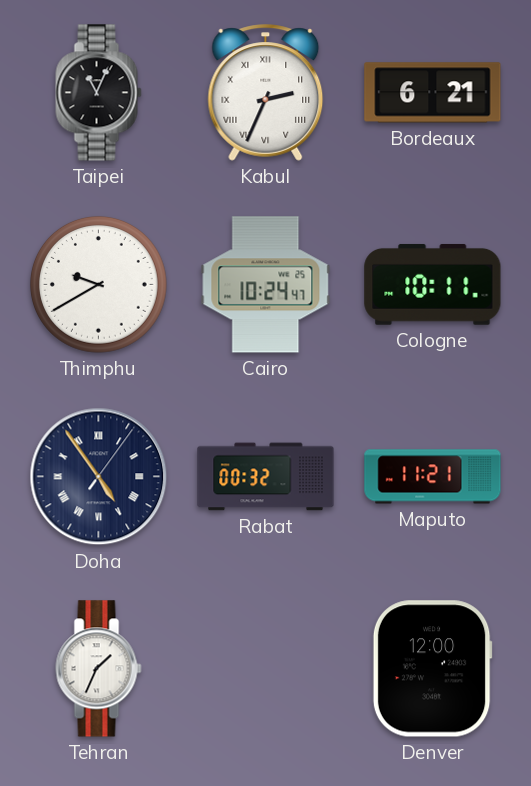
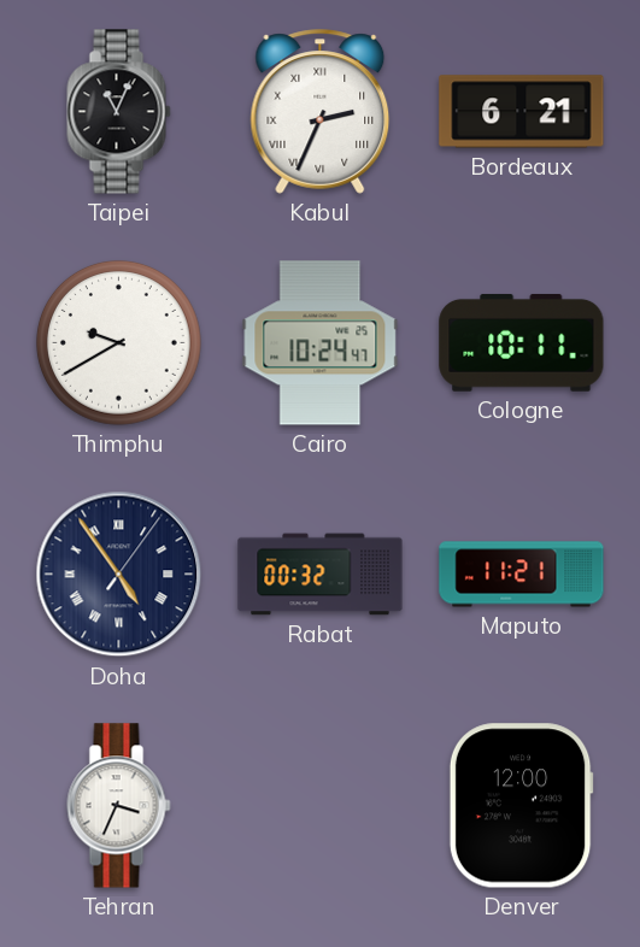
Tehran: 1:34 -> 3:34 (119, 806)
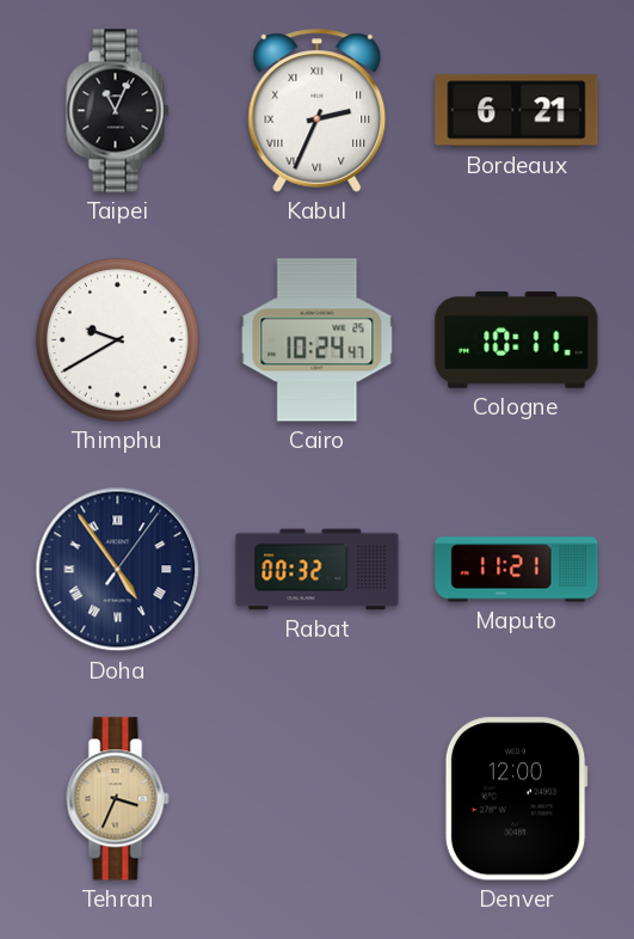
Tehran dial: white -> champagne (118, 799)
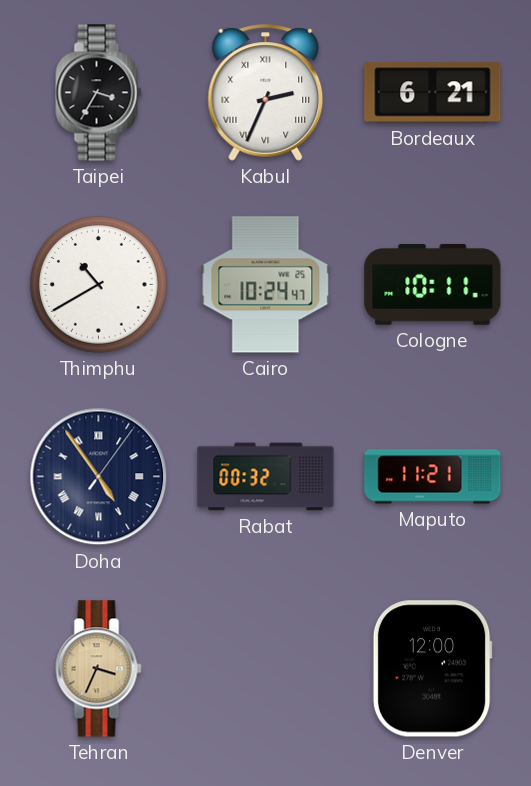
Taipei: 11:04 -> 3:35 (99, 93)
Thimphu: 9:40 -> 10:40 (99, 285)
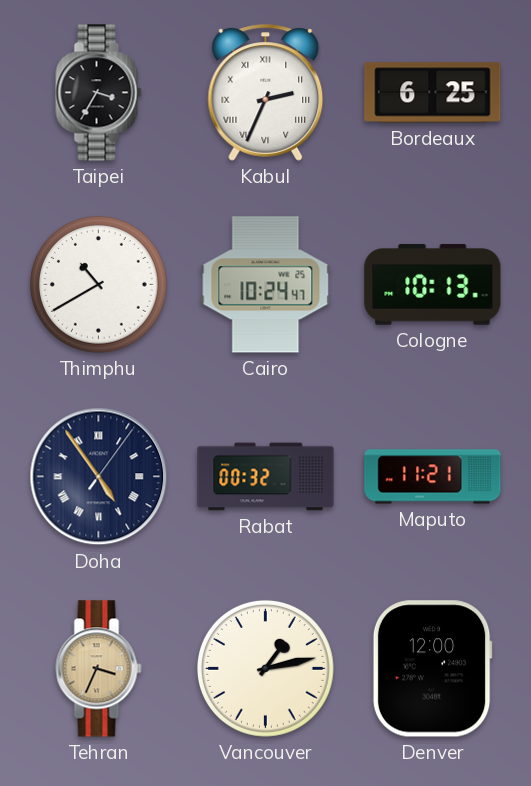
Bordeaux: 6:21 -> 6:25 (433, 93)
Cologne: 10:11 -> 10:13 (433, 284)
Vancouver: none -> 1:13 (266, 669)
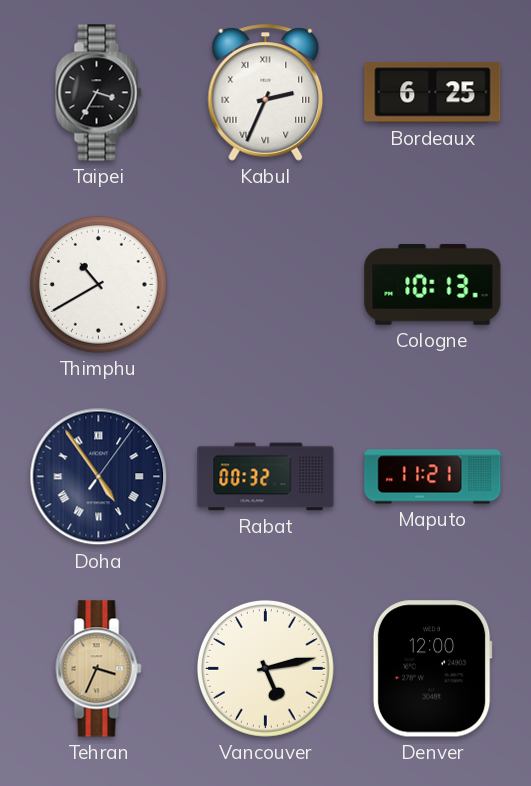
Cairo: 10:24 -> none (266, 285)
Vancouver: 1:13 -> 5:13 (266, 669)
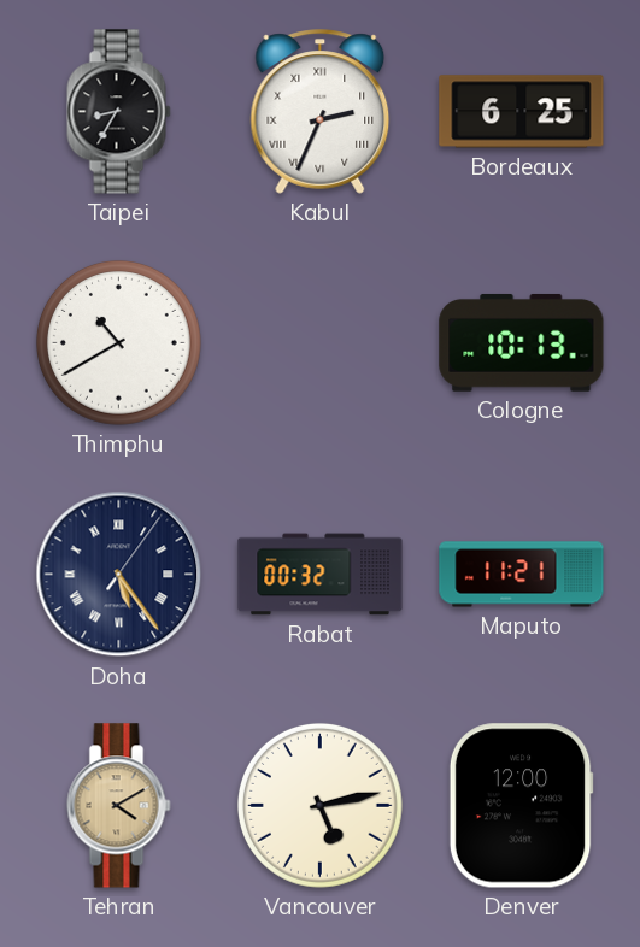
Taipei: 3:35 -> 8:35 (119, 112)
Doha: 4:54 -> 5:24 (119, 575)
Tehran: 3:34 -> 4:10 (119, 806)
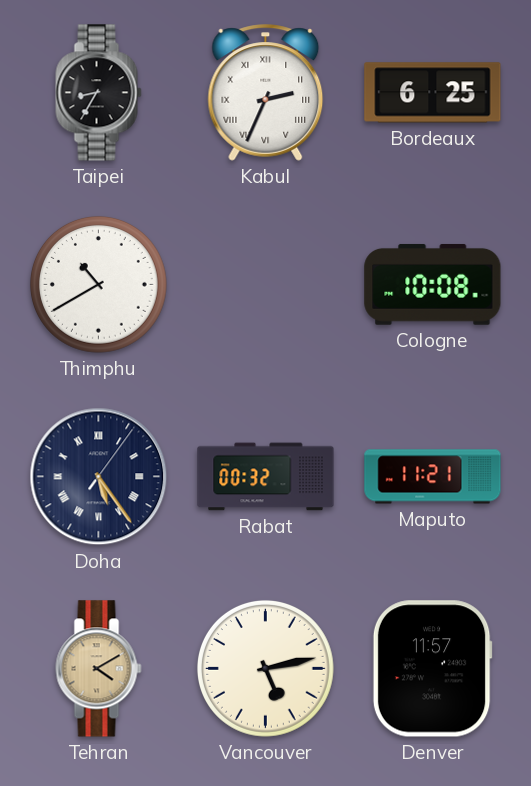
Cologne: 10:13 -> 10:08 (433, 284)
Denver: 12:00 -> 11:57 (432, 669)
